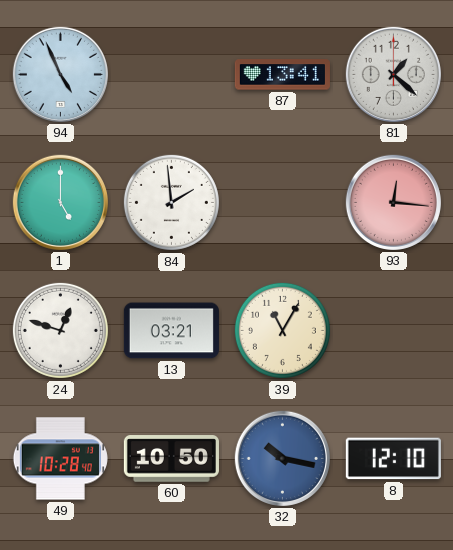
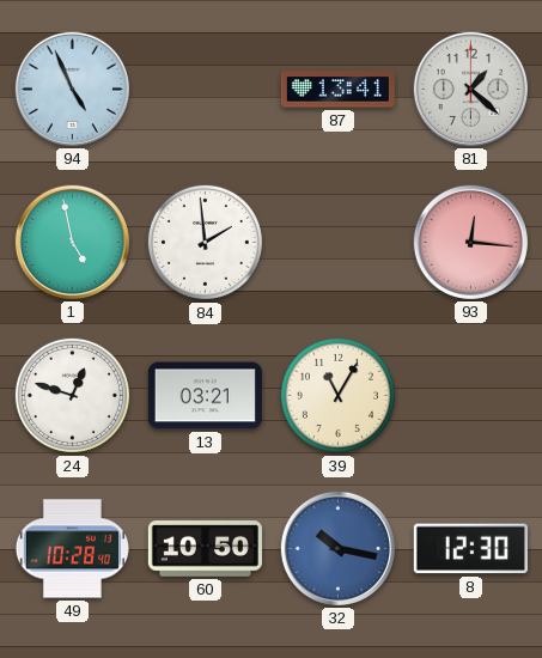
1: 5:00 -> 4:58 (72, 242)
8: 12:10 -> 12:30 (470, 549)
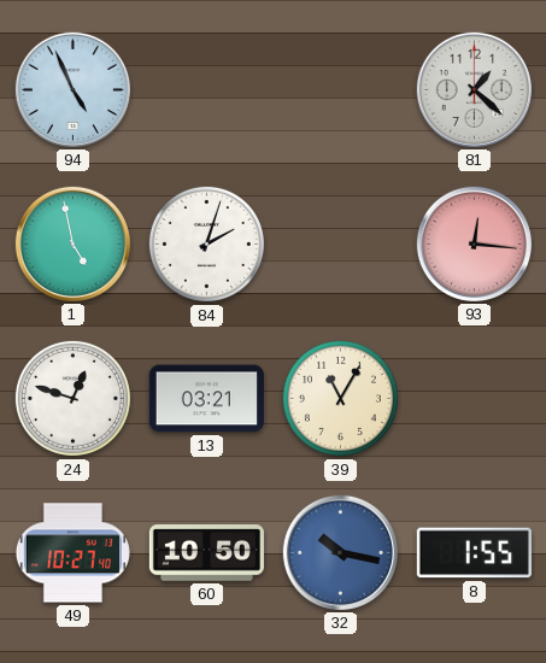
87: 13:41 -> none (337, 90)
84: 1:59 -> 2:03 (206, 244)
49: 10:28 -> 10:27 (72, 553)
8: 12:30 -> 1:55 (474, 553)
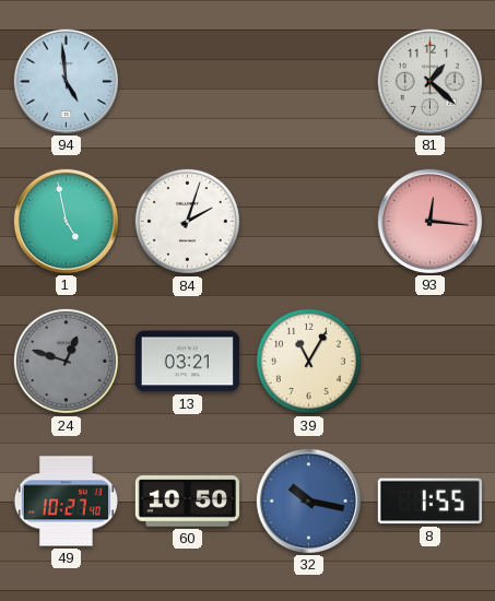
94: 4:56 -> 4:59 (66, 81)
24 dial: white -> grey (66, 361)
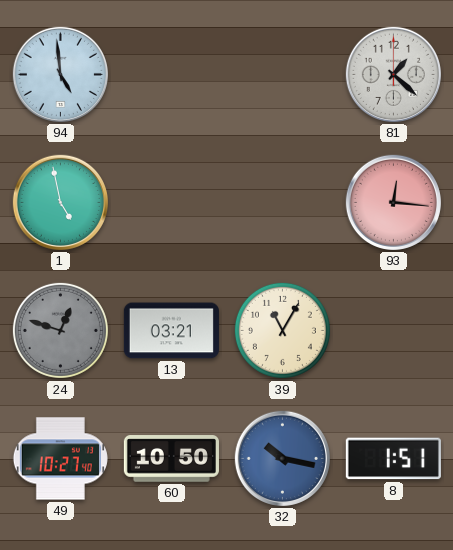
84: 2:03 -> none (187, 221)
8: 1:55 -> 1:51 (393, 459)
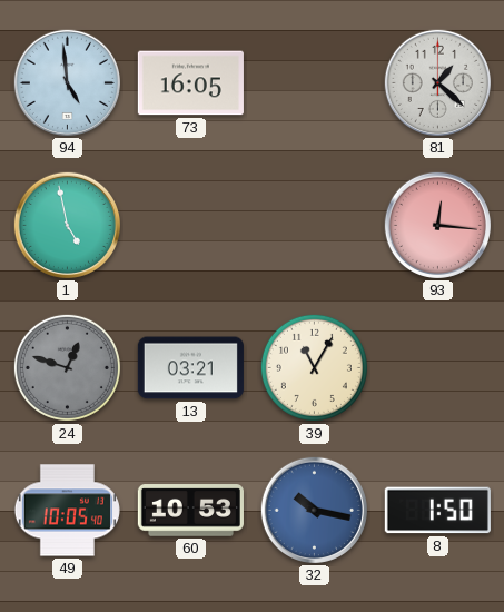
73: none -> 16:05 (190, 83)
49: 10:27 -> 10:05 (67, 511)
60: 10:50 -> 10:53 (190, 511)
8: 1:51 -> 1:50 (437, 511)
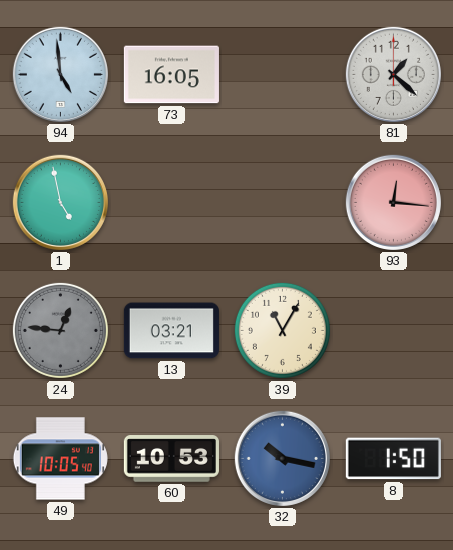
24: 12:48 -> 12:46 (60, 330)
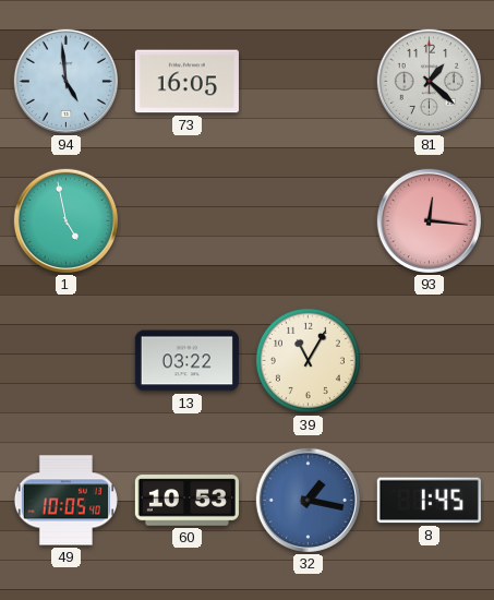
24: 12:46 -> none (60, 330)
13: 03:21 -> 03:22 (186, 361)
32: 10:17 -> 1:17 (308, 500)
8: 1:50 -> 1:45 (429, 501)
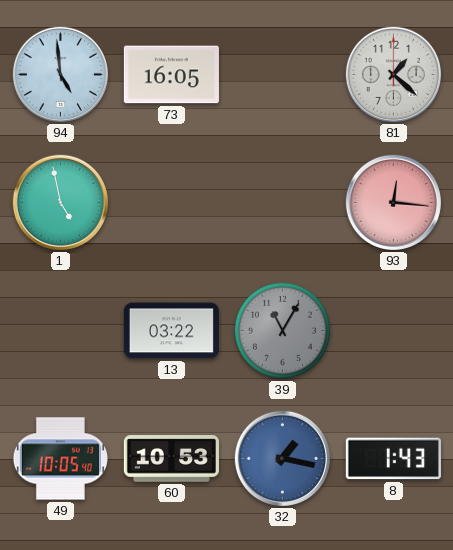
39 dial: cream -> grey (282, 330)
8: 1:45 -> 1:43 (393, 459)
